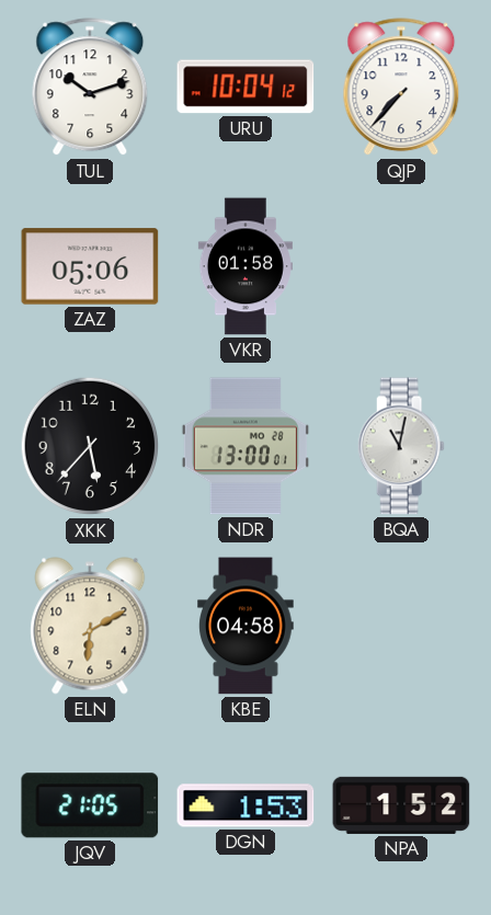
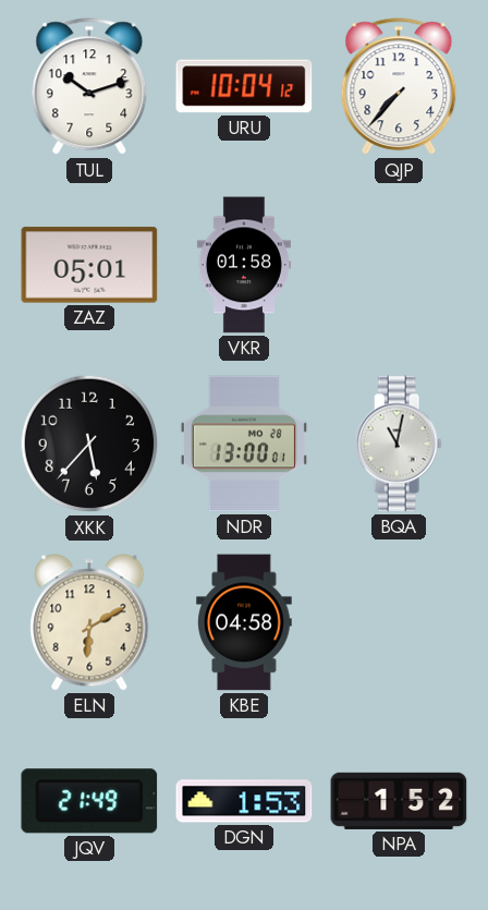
ZAZ: 05:06 -> 05:01 (89, 265)
JQV: 21:05 -> 21:49 (89, 801)
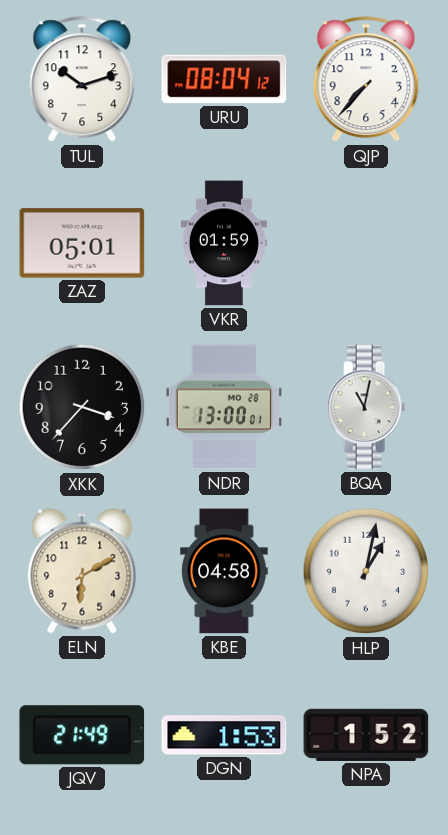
URU: 10:04 -> 08:04 (224, 79)
VKR: 01:58 -> 01:59 (224, 243)
XKK: 5:37 -> 3:37 (82, 407)
HLP: none -> 1:02 (366, 571)
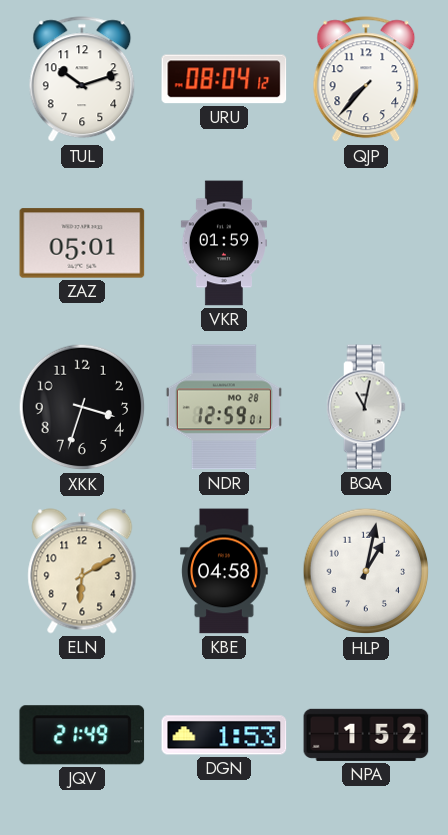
XKK: 3:37 -> 3:33 (82, 407)
NDR: 13:00 -> 12:59 (224, 407)
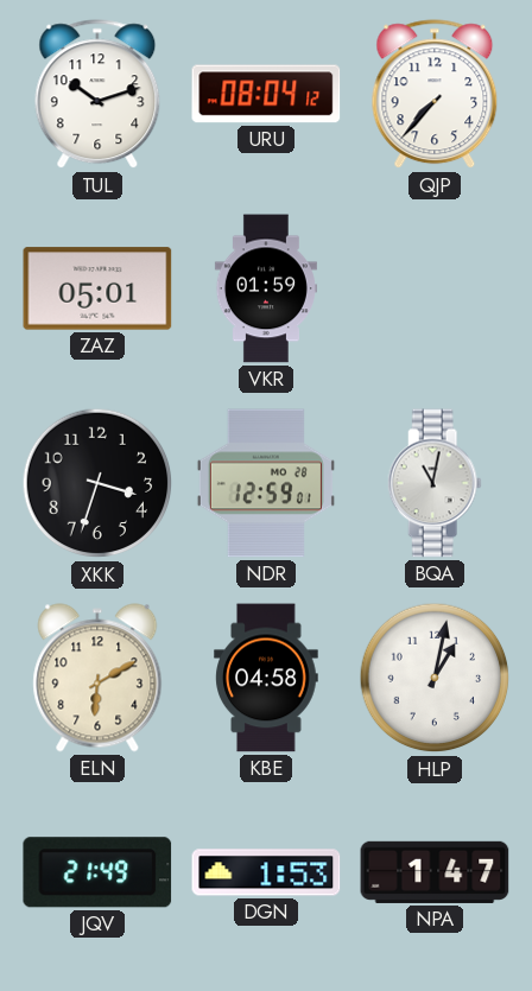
NPA: 1:52 -> 1:47 (435, 872)
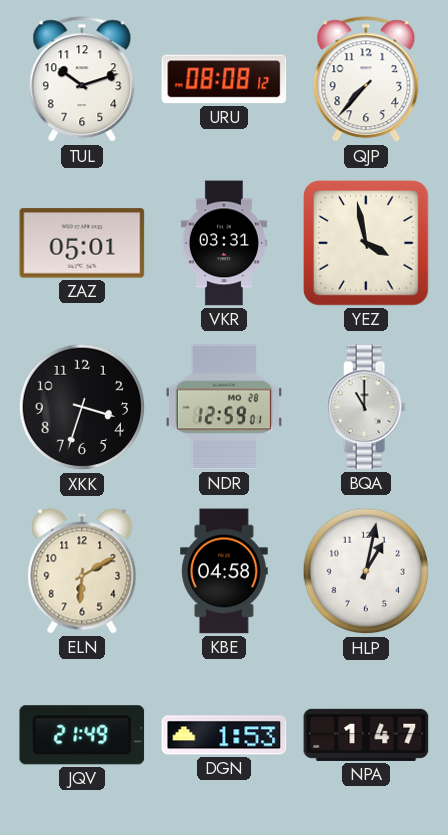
URU: 08:04 -> 08:08 (224, 79)
VKR: 01:59 -> 03:31 (224, 243)
YEZ: none -> 3:58 (367, 244)
BQA: 11:02 -> 11:00 (366, 407)
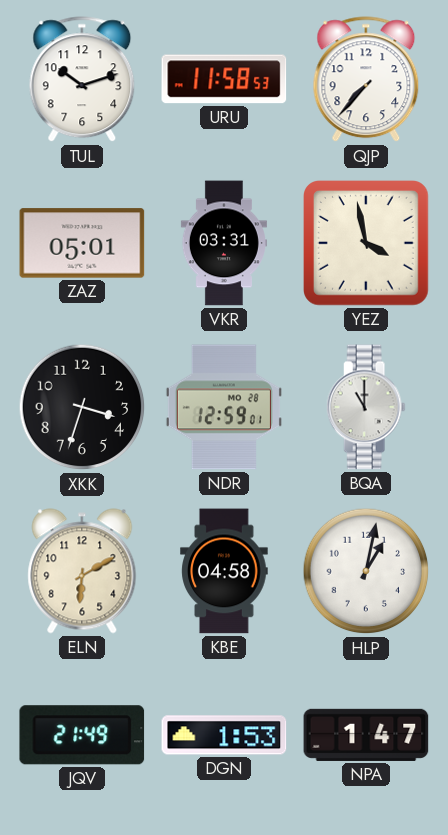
URU: 08:08 -> 11:58 (224, 79)
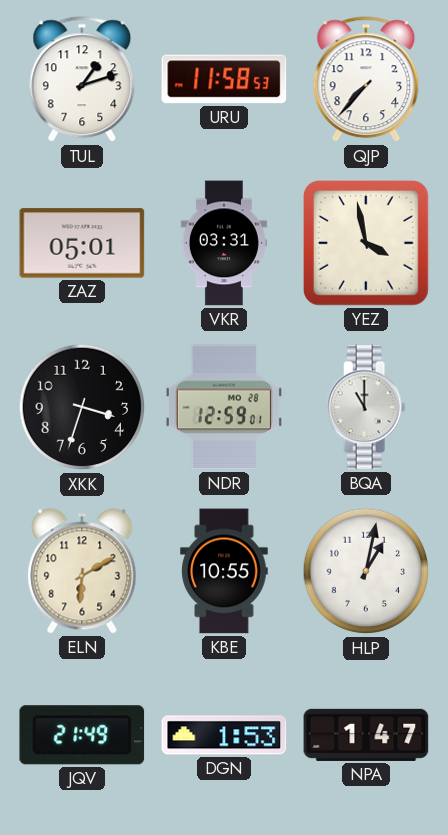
TUL: 10:12 -> 1:12 (82, 80)
KBE: 04:58 -> 10:55 (224, 571)
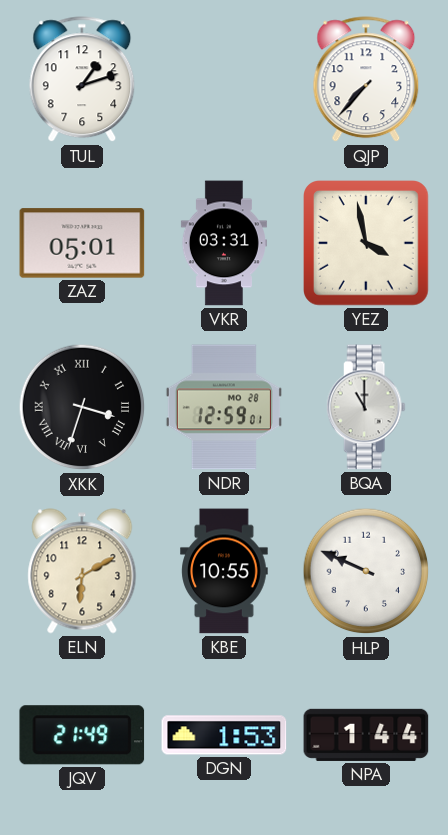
URU: 11:58 -> none (224, 79)
XKK numerals: Arabic -> Roman (82, 407)
HLP: 1:02 -> 9:49 (366, 571)
NPA: 1:47 -> 1:44 (366, 735)
